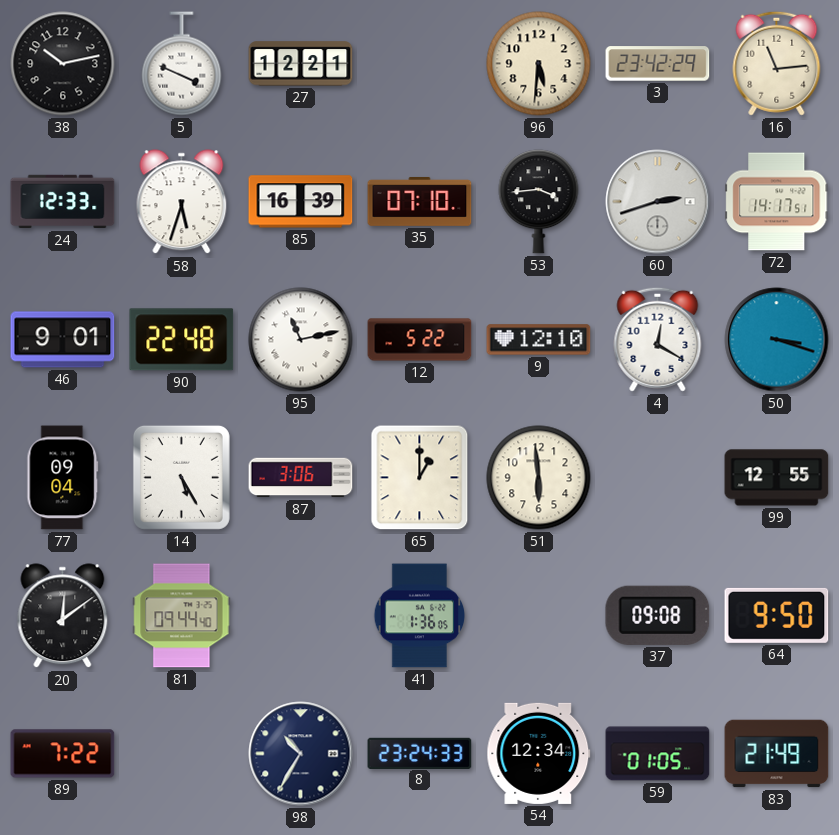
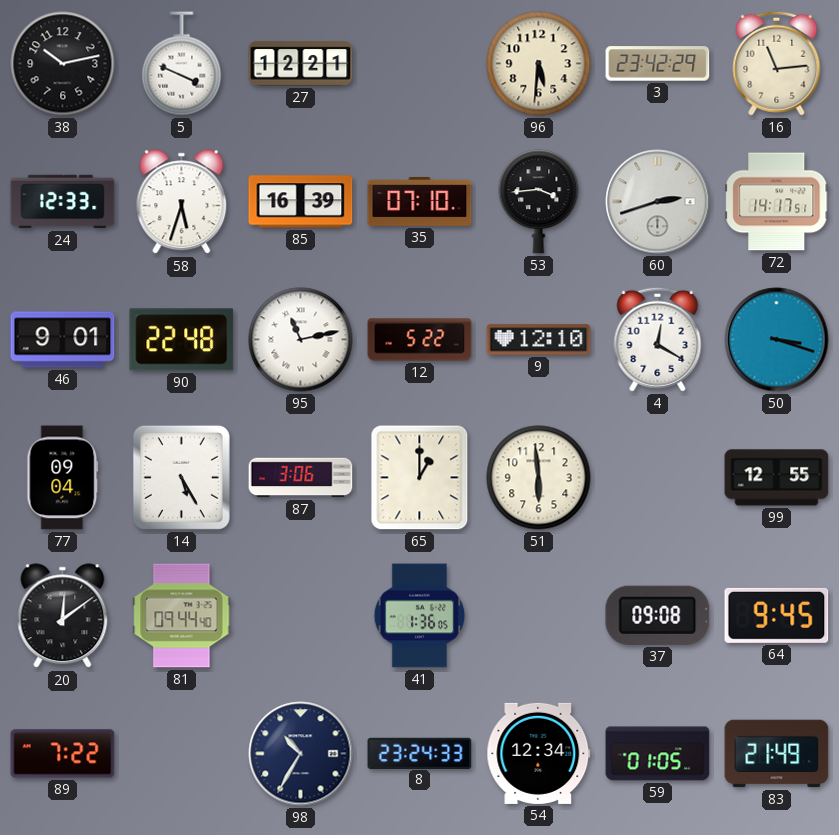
64: 9:50 -> 9:45 (777, 615)
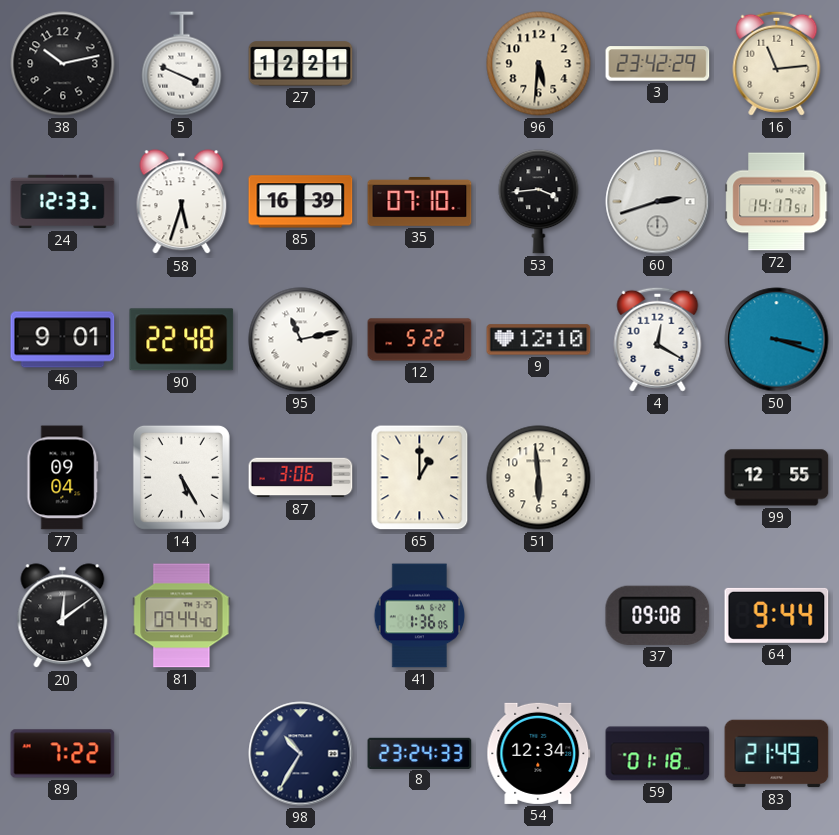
64: 9:45 -> 9:44 (777, 615)
59: 01:05 -> 01:18 (658, 754)
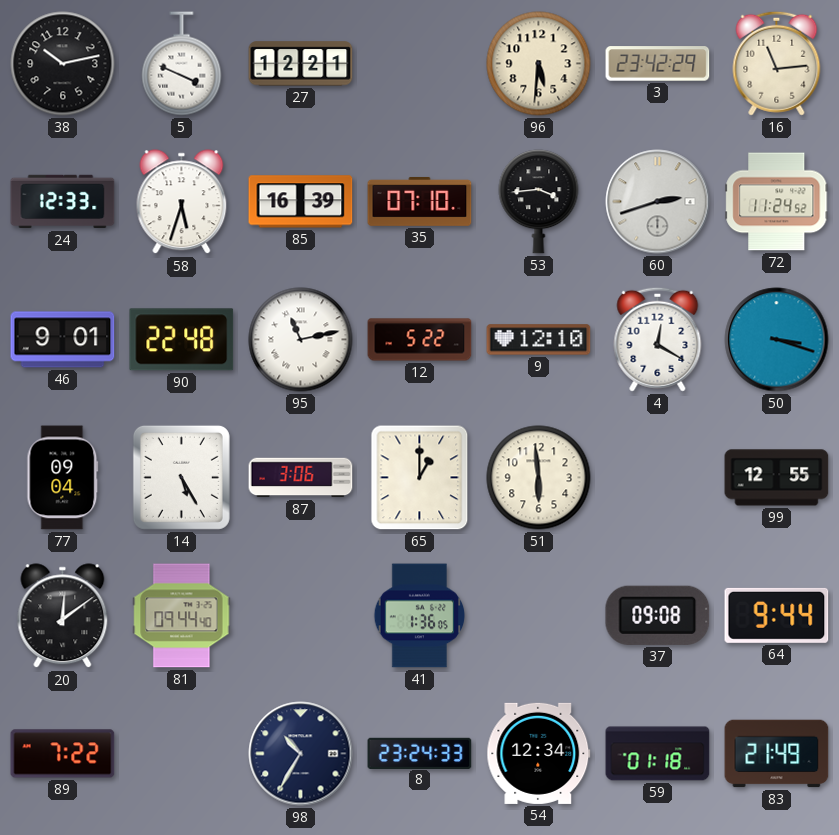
72: 14:17 -> 11:24 (777, 202)
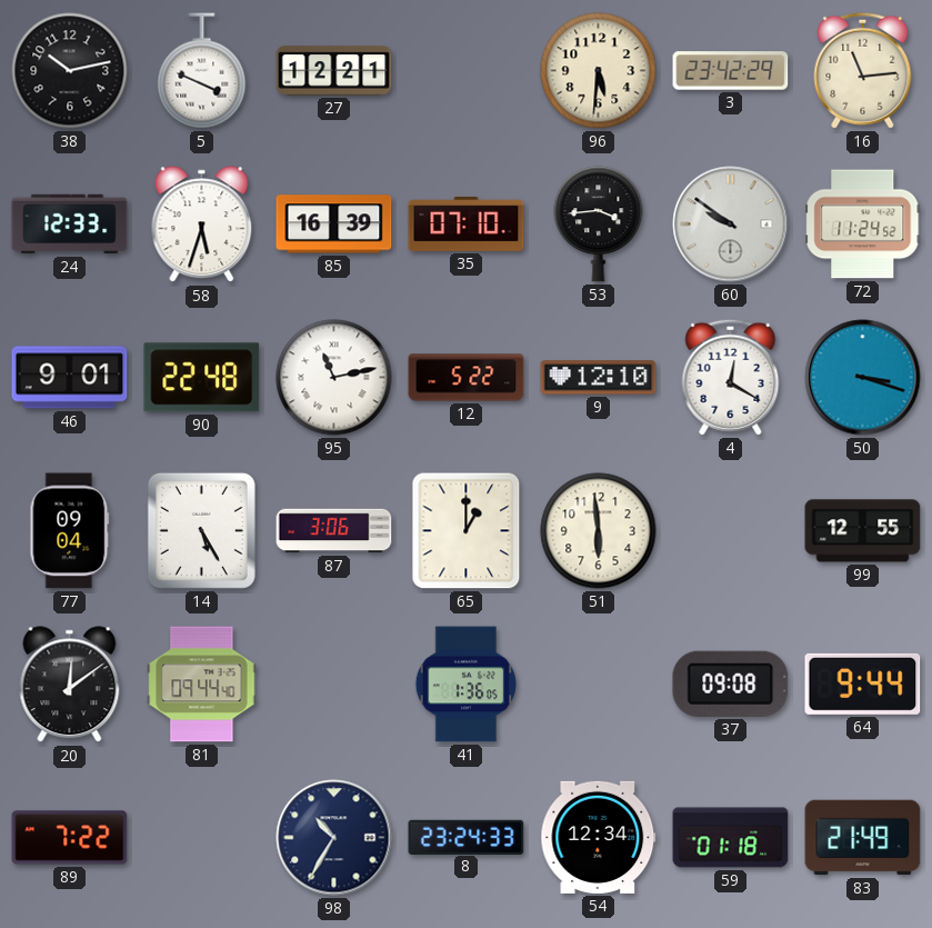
60: 2:42 -> 9:51 (731, 224)
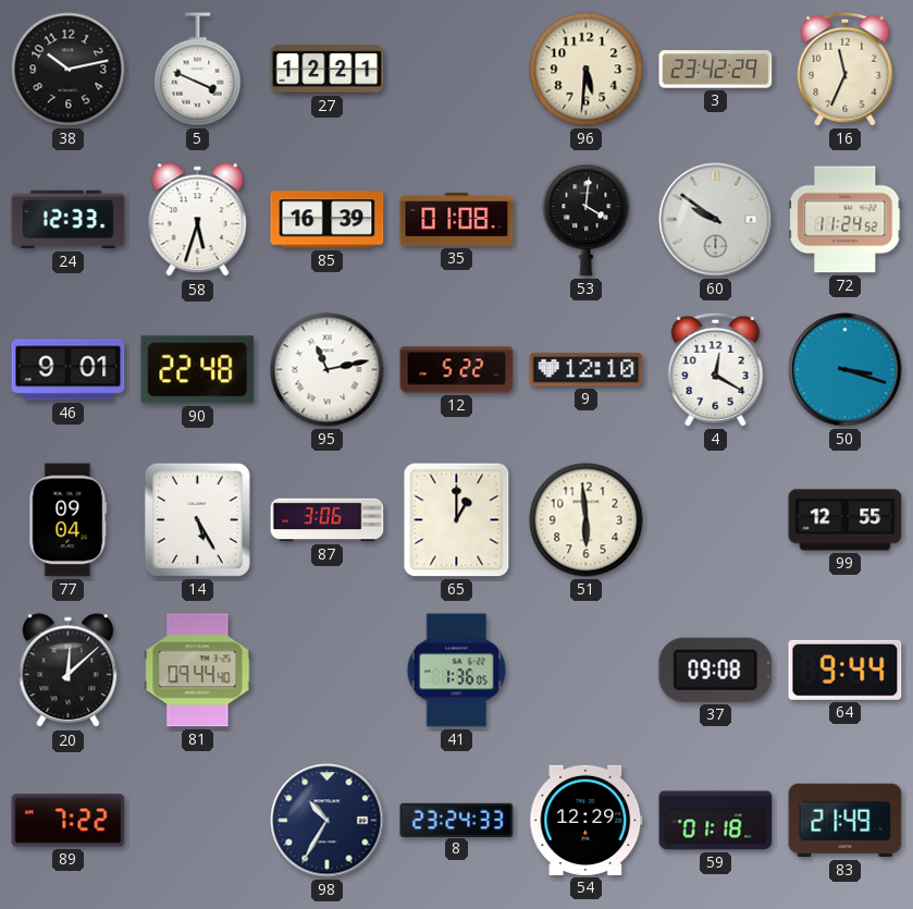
16: 11:14 -> 11:34 (846, 69)
35: 07:10 -> 01:08 (457, 219)
53: 3:44 -> 4:01 (587, 220)
20: 12:09 -> 12:08 (69, 671)
54: 12:34 -> 12:29 (587, 820)
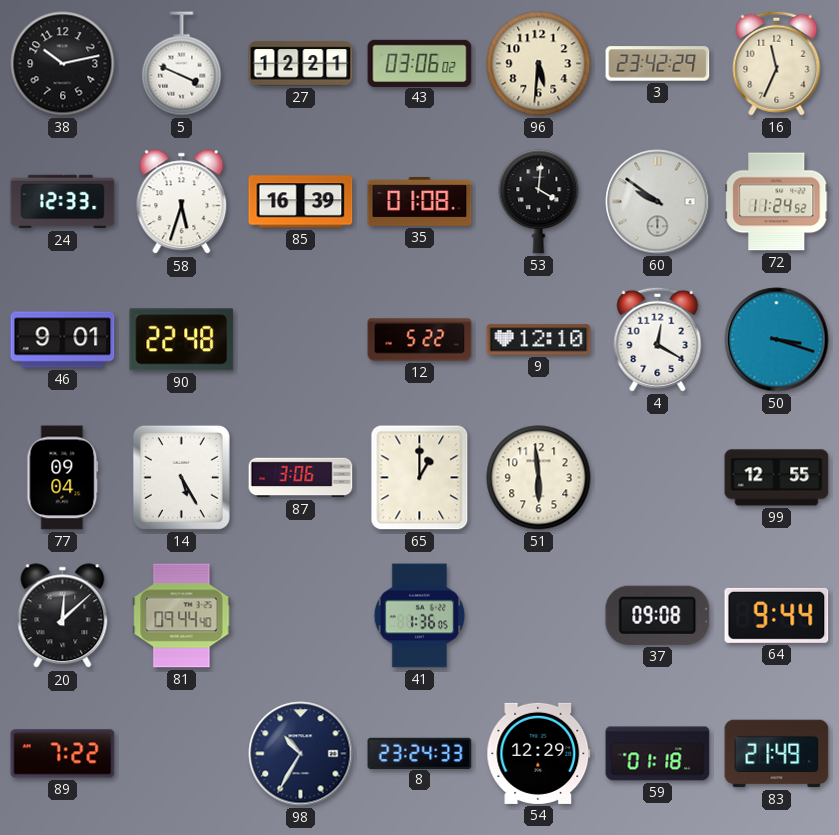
43: none -> 03:06 (420, 63)
95: 11:13 -> none (328, 370)
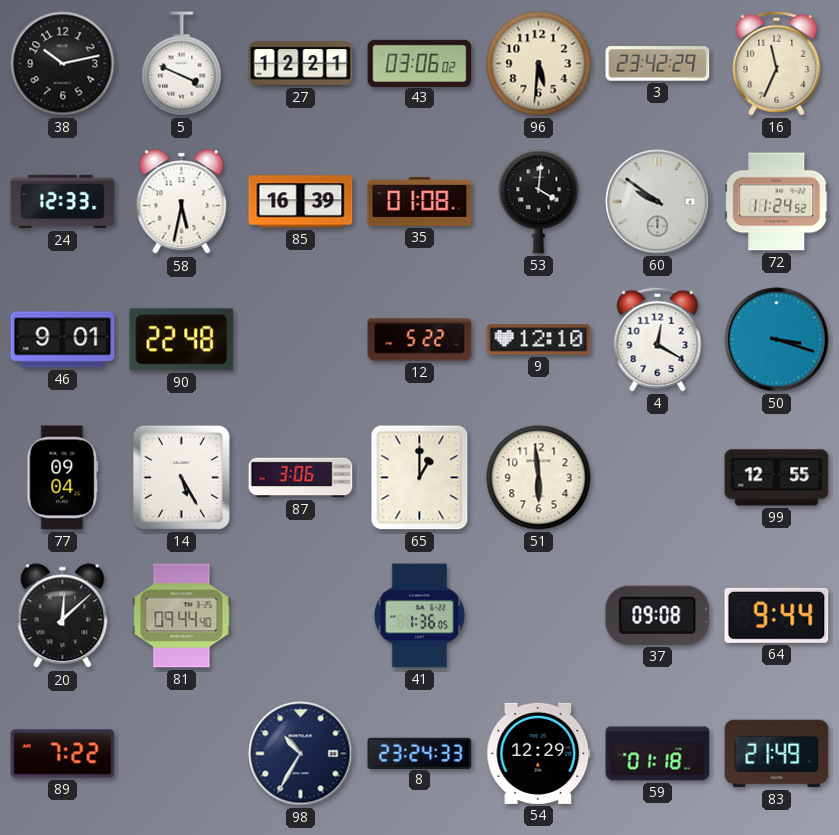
58: 5:33 -> 5:32 (182, 202)
